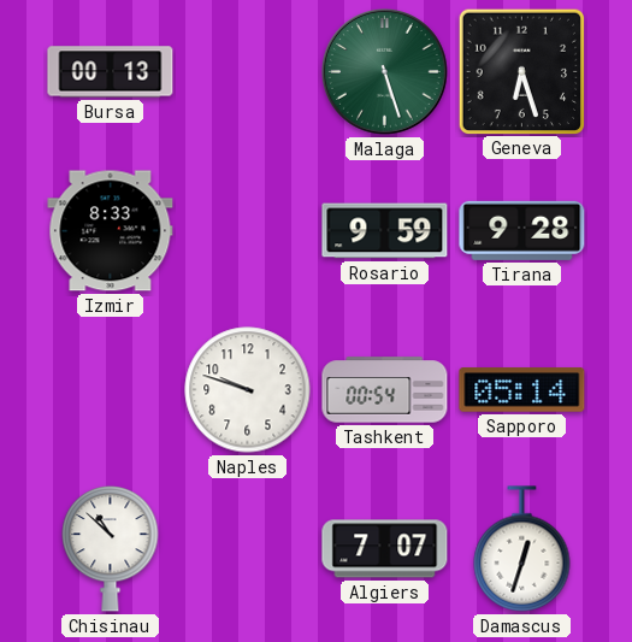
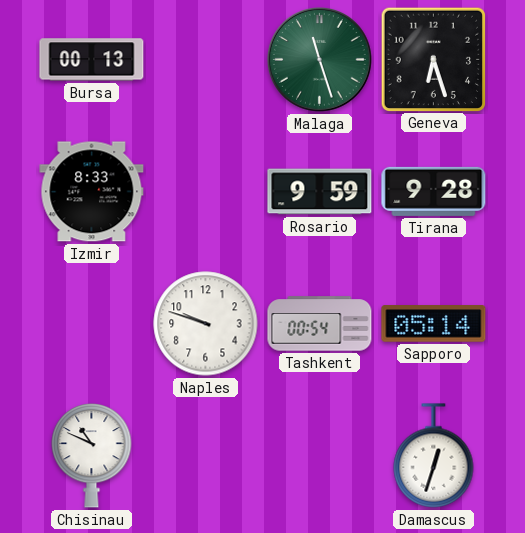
Malaga: 5:27 -> 11:27 (320, 60)
Chisinau: 10:52 -> 10:49 (92, 455)
Algiers: 7:07 -> none (385, 549)
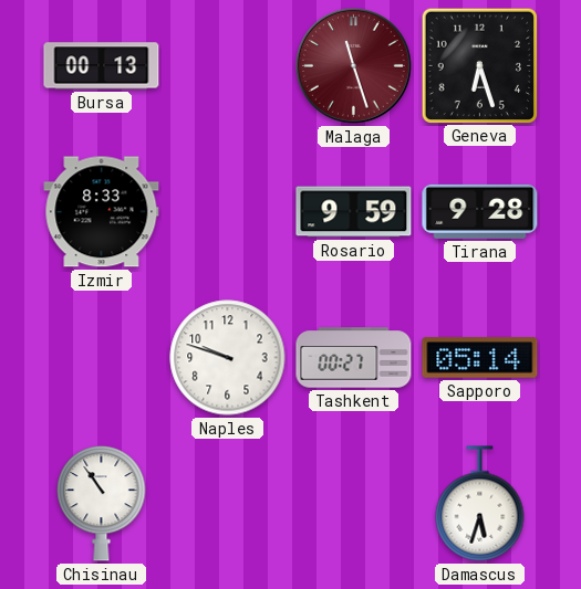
Malaga dial: green -> burgundy (354, 66)
Tashkent: 00:54 -> 00:27 (354, 358)
Chisinau: 10:49 -> 10:54 (102, 503)
Damascus: 12:33 -> 5:33 (480, 504)
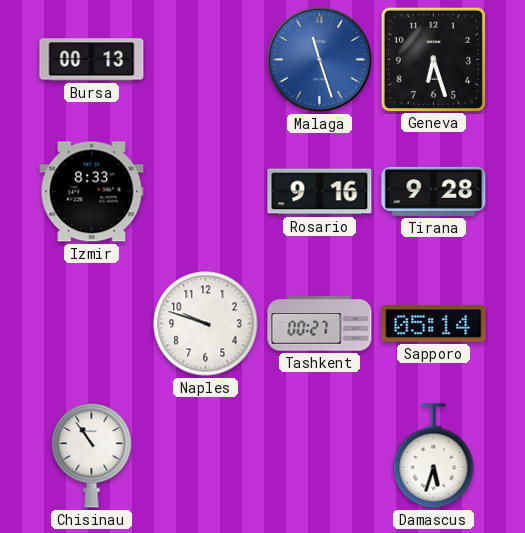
Malaga dial: burgundy -> blue (320, 60)
Rosario: 9:59 -> 9:16 (320, 192)
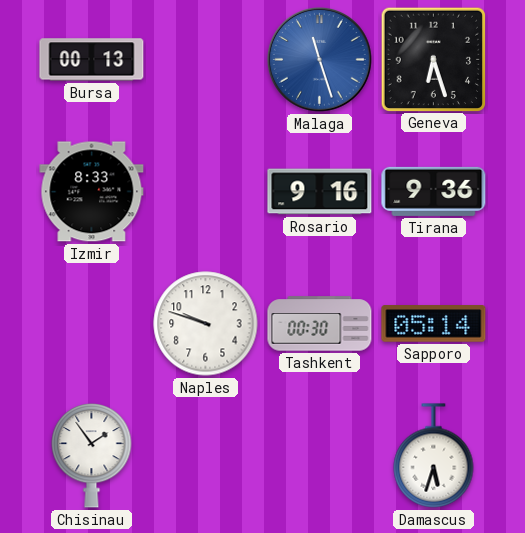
Tirana: 9:28 -> 9:36 (434, 191)
Tashkent: 00:27 -> 00:30 (320, 324)
Chisinau: 10:54 -> 1:54 (92, 455)
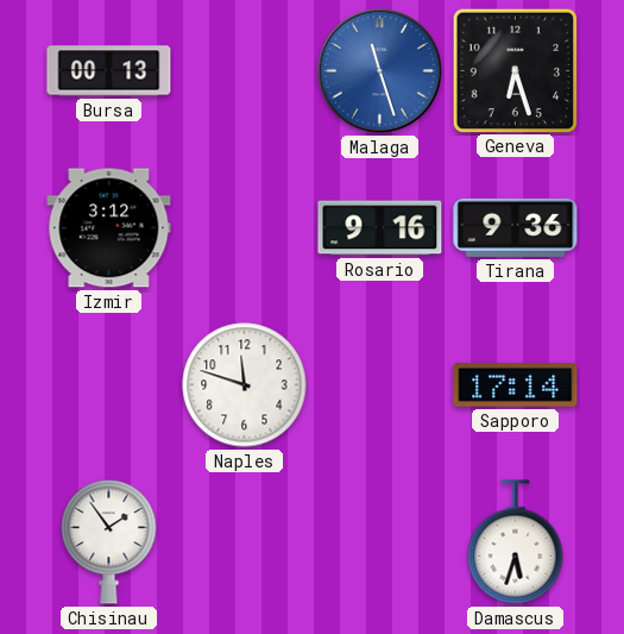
Izmir: 8:33 -> 3:12 (109, 228)
Naples: 9:48 -> 11:48 (245, 385)
Tashkent: 00:30 -> none (320, 324)
Sapporo: 05:14 -> 17:14 (516, 385)
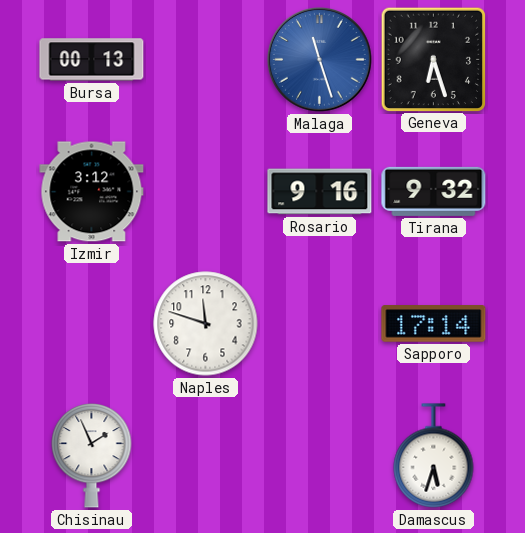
Tirana: 9:36 -> 9:32 (434, 191)
Chisinau: 1:54 -> 1:56 (92, 455)
